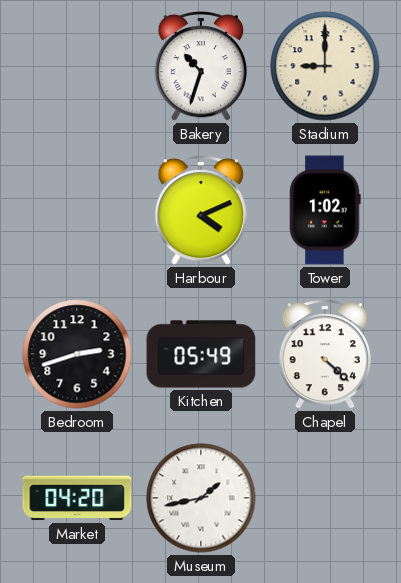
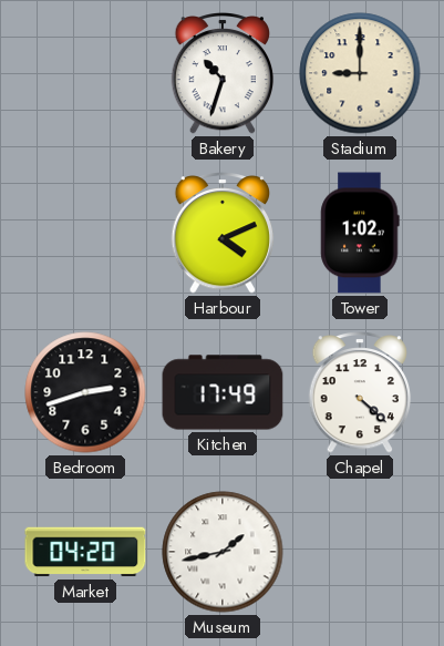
Kitchen: 05:49 -> 17:49 (223, 392)
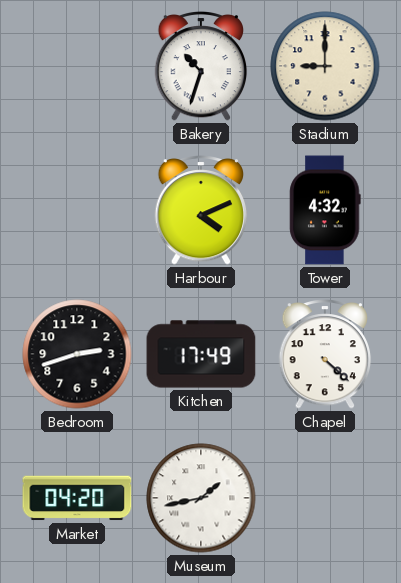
Tower: 1:02 -> 4:32 (325, 210)
